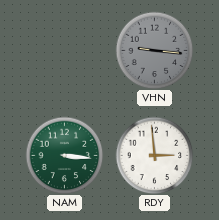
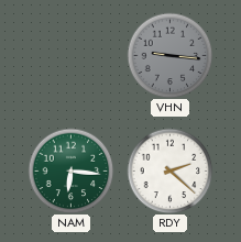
NAM: 3:16 -> 6:16 (70, 170)
RDY: 2:59 -> 2:22 (169, 170)
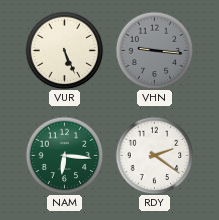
VUR: none -> 5:26 (64, 50)
RDY: 2:22 -> 2:21 (154, 155)
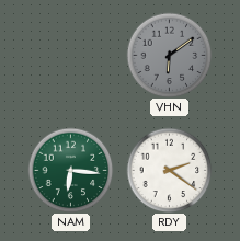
VUR: 5:26 -> none (64, 50)
VHN: 9:16 -> 6:09 (169, 55)
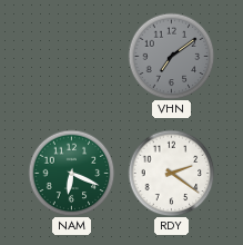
VHN: 6:09 -> 7:09 (171, 56)
NAM: 6:16 -> 6:19 (71, 173)
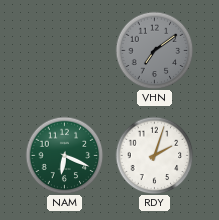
RDY: 2:21 -> 2:03 (154, 155)
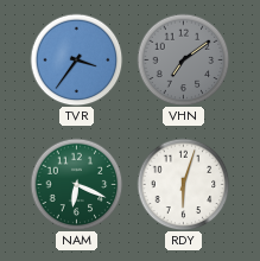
TVR: none -> 3:36 (76, 59)
RDY: 2:03 -> 6:03 (183, 184)
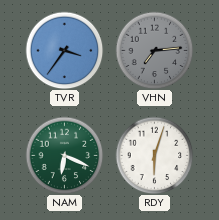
VHN: 7:09 -> 7:14 (154, 50)
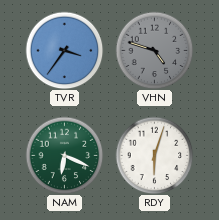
VHN: 7:14 -> 4:48 (154, 50)
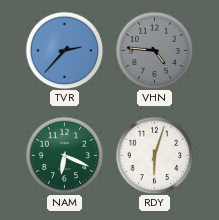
TVR: 3:36 -> 2:37 (64, 50)
VHN: 4:48 -> 4:46 (154, 50)
